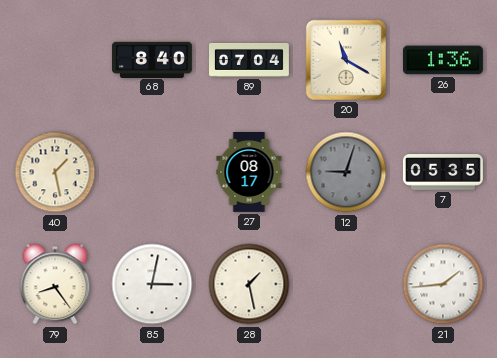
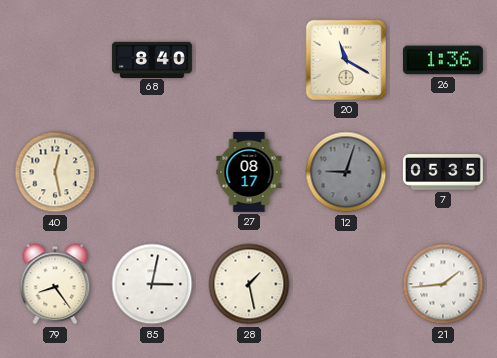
89: 07:04 -> none (250, 61)
40: 1:28 -> 12:28 (55, 172)
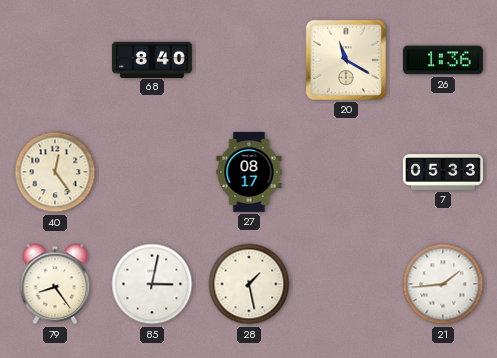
40: 12:28 -> 12:24 (55, 172)
12: 9:03 -> none (346, 172)
7: 05:35 -> 05:33 (443, 172)
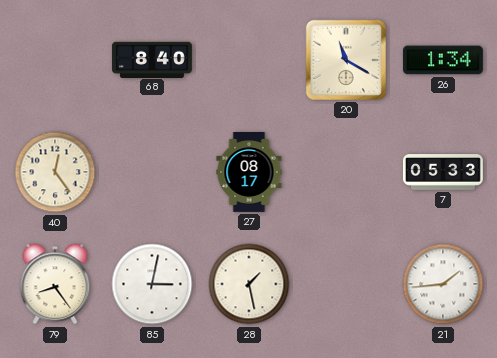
26: 1:36 -> 1:34 (443, 60)
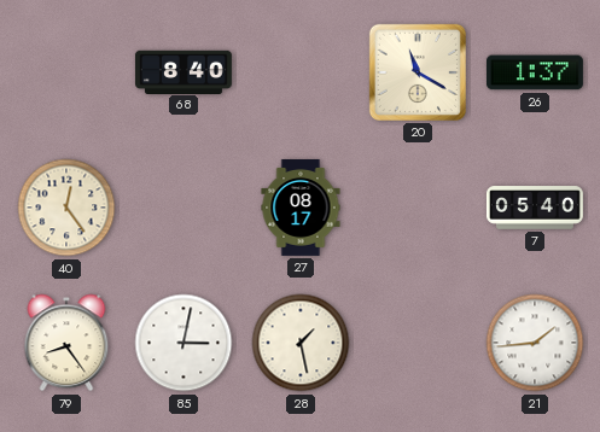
26: 1:34 -> 1:37 (535, 72)
7: 05:33 -> 05:40 (535, 208)
